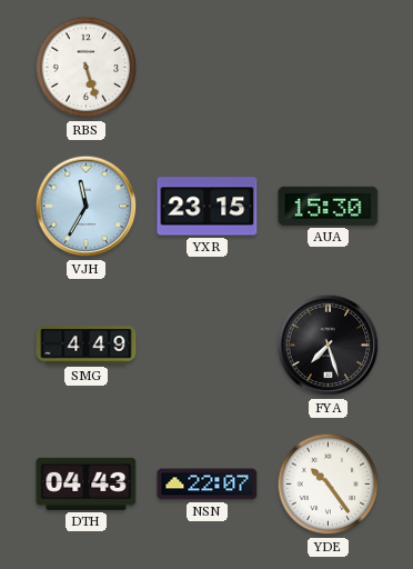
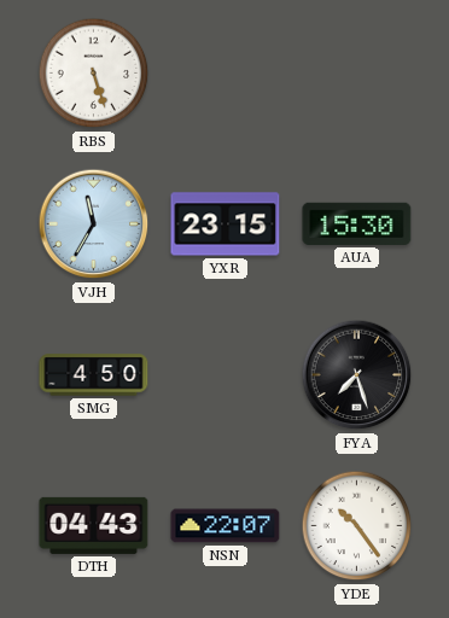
SMG: 4:49 -> 4:50 (94, 375)
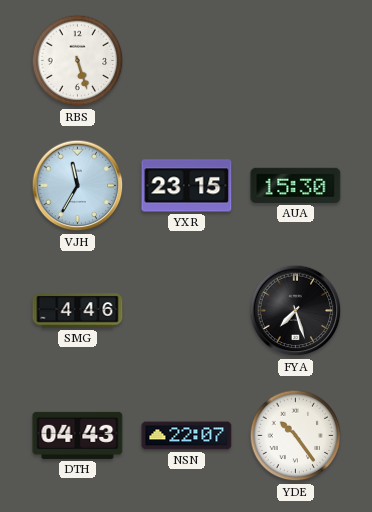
SMG: 4:50 -> 4:46 (78, 311)
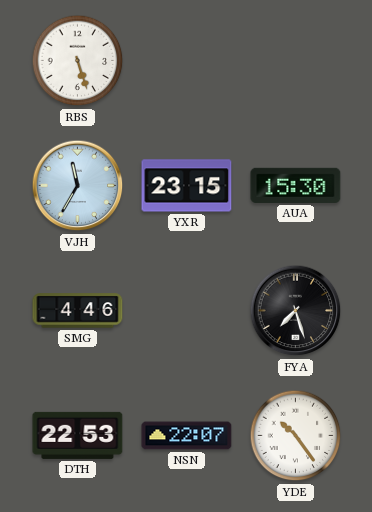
DTH: 04:43 -> 22:53 (78, 435)
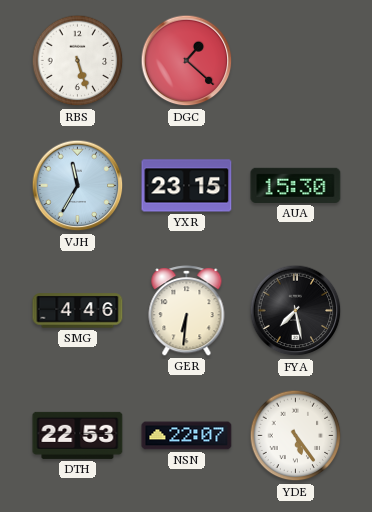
DGC: none -> 1:22 (187, 61)
GER: none -> 6:31 (187, 311)
FYA: 7:27 -> 7:28 (296, 311)
YDE: 10:24 -> 5:24 (296, 436)
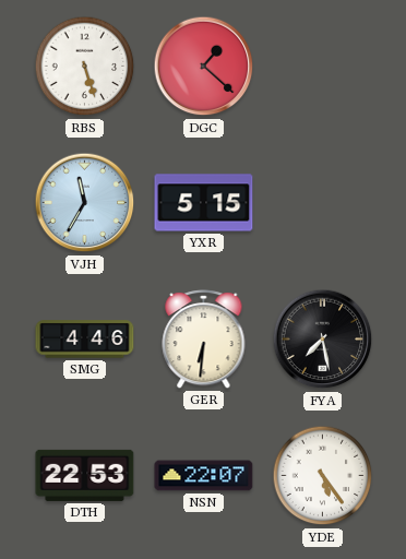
YXR: 23:15 -> 5:15 (204, 203)
AUA: 15:30 -> none (296, 185)
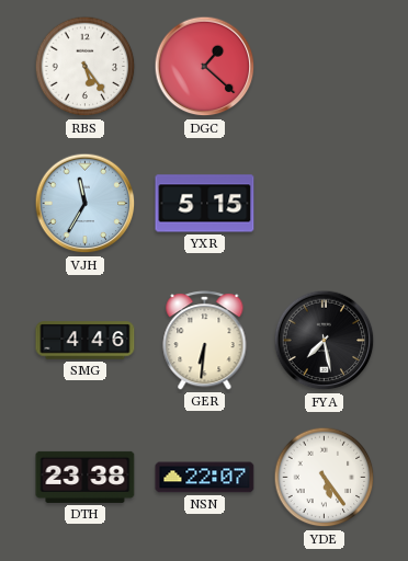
RBS: 5:27 -> 5:24 (86, 67)
DTH: 22:53 -> 23:38 (86, 477)
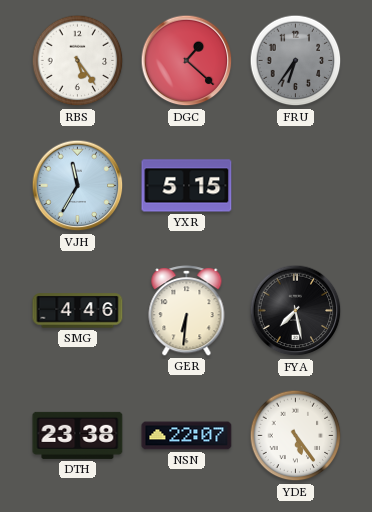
FRU: none -> 6:36 (296, 61)
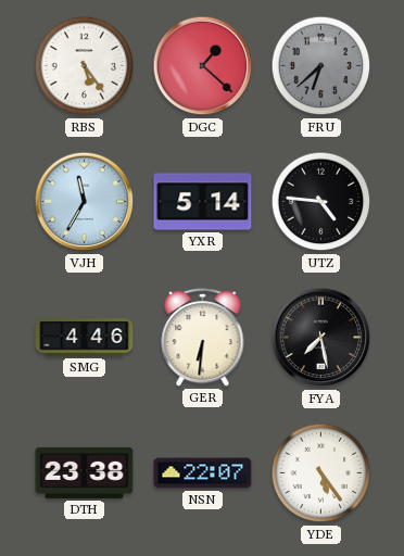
FRU: 6:36 -> 6:38 (321, 66)
YXR: 5:15 -> 5:14 (203, 202)
UTZ: none -> 4:46 (321, 202)
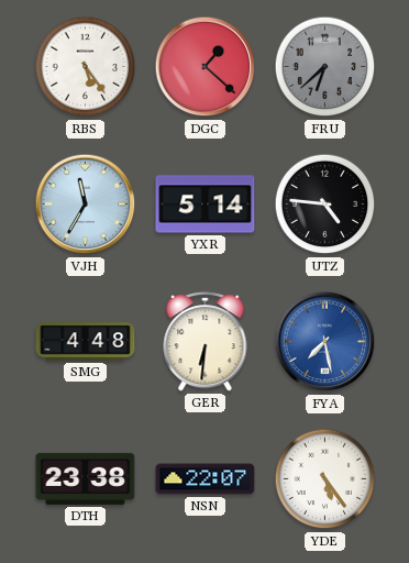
SMG: 4:46 -> 4:48 (86, 342)
FYA dial: black -> blue (325, 342)
